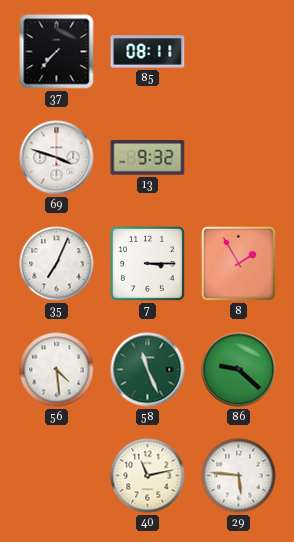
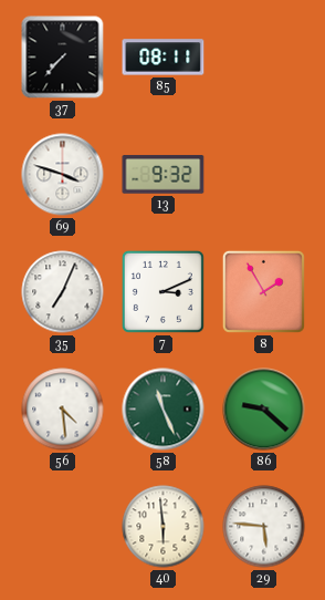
7: 3:15 -> 3:11 (162, 291)
40: 11:13 -> 5:59 (164, 527)
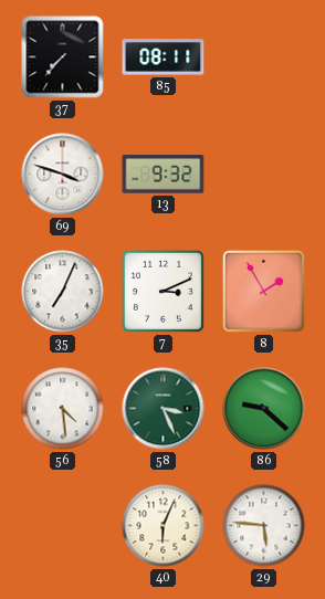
58: 11:26 -> 3:26 (164, 409)
40: 5:59 -> 6:04 (164, 526)
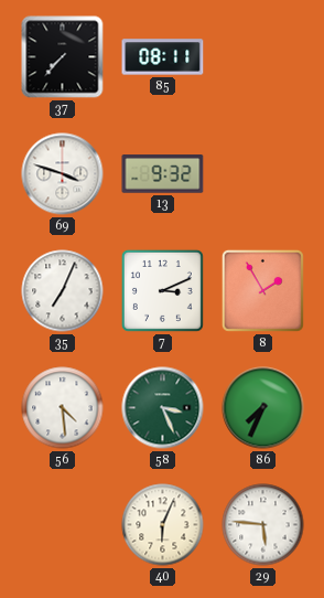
86: 9:22 -> 7:34 (263, 408)
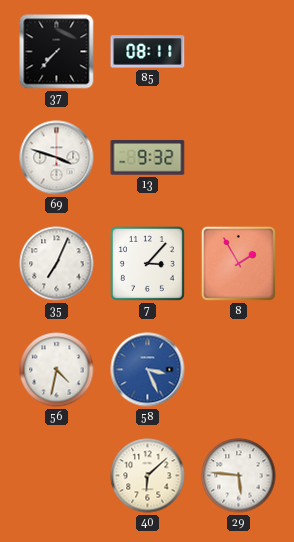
7: 3:11 -> 3:07 (147, 263)
56: 4:29 -> 4:32 (57, 370)
58 dial: green -> blue (148, 370)
86: 7:34 -> none (263, 408)
40: 6:04 -> 6:08 (148, 476)
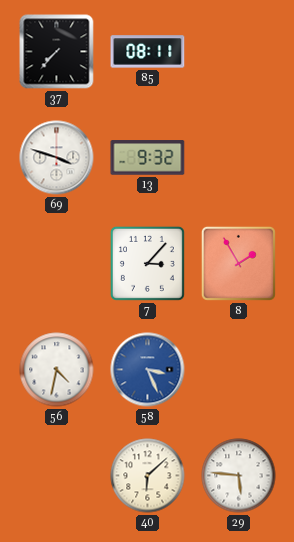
35: 7:04 -> none (57, 264)
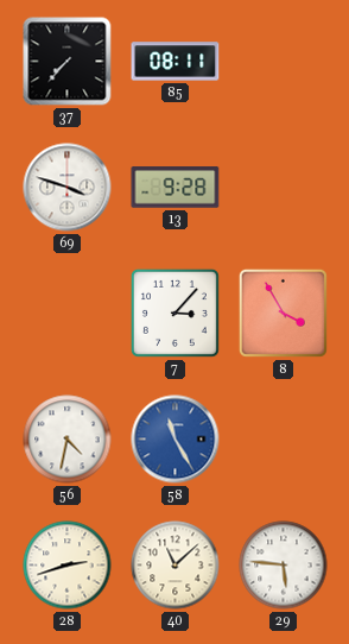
13: 9:32 -> 9:28 (176, 188)
8: 1:55 -> 3:55 (283, 312)
58: 3:26 -> 11:25 (176, 440)
28: none -> 2:42 (68, 566)
40: 6:08 -> 11:08 (176, 566)
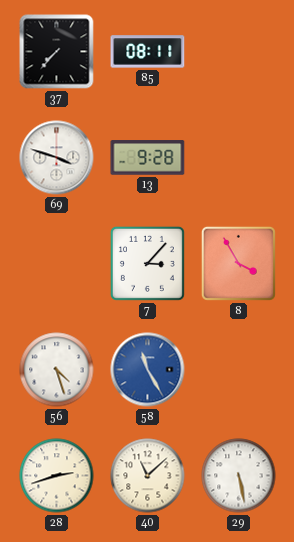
56: 4:32 -> 4:27 (57, 370)
29: 5:46 -> 5:28 (239, 476)
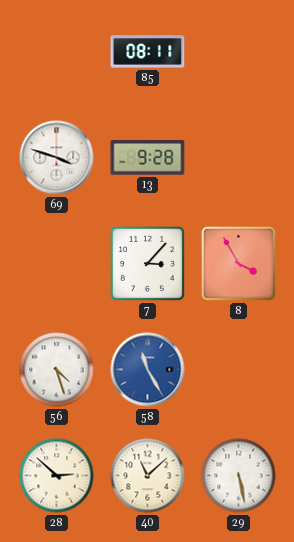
37: 7:37 -> none (57, 52)
28: 2:42 -> 2:52 (57, 476)
